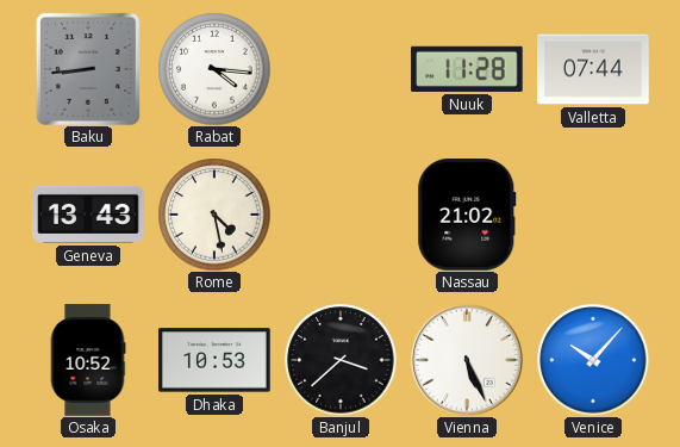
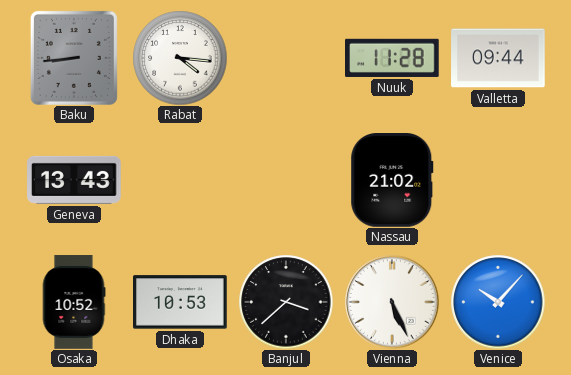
Valletta: 07:44 -> 09:44 (498, 58)
Rome: 4:28 -> none (214, 215)
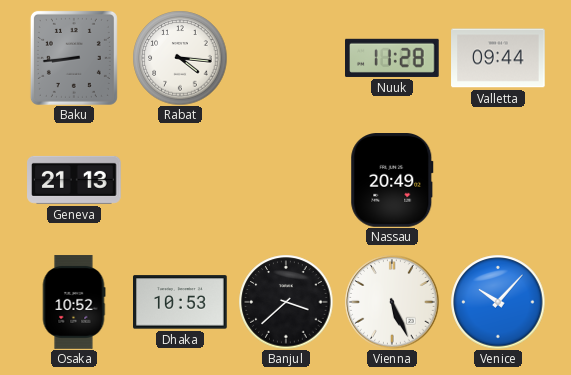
Geneva: 13:43 -> 21:13 (74, 180)
Nassau: 21:02 -> 20:49 (392, 181)
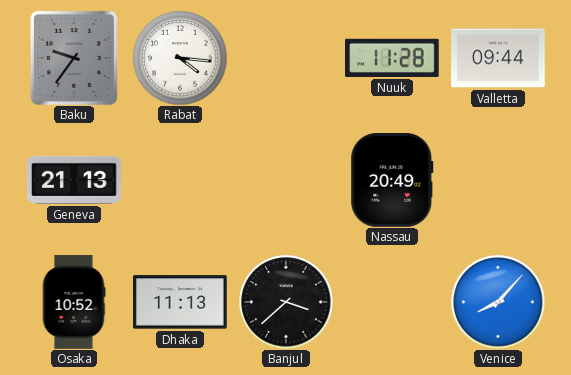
Baku: 8:44 -> 9:36 (74, 58)
Dhaka: 10:53 -> 11:13 (180, 302)
Vienna: 5:26 -> none (392, 302)
Venice: 10:07 -> 8:07 (498, 302)
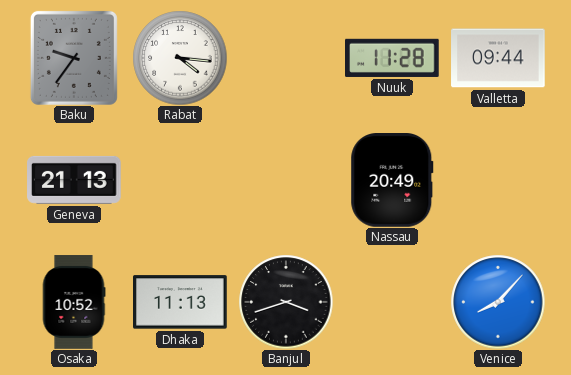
Banjul: 3:38 -> 3:42 (286, 302)
